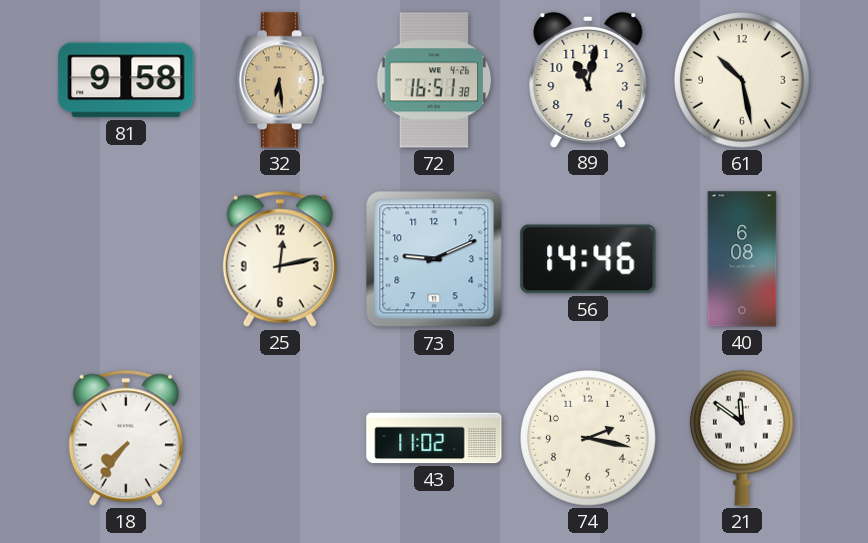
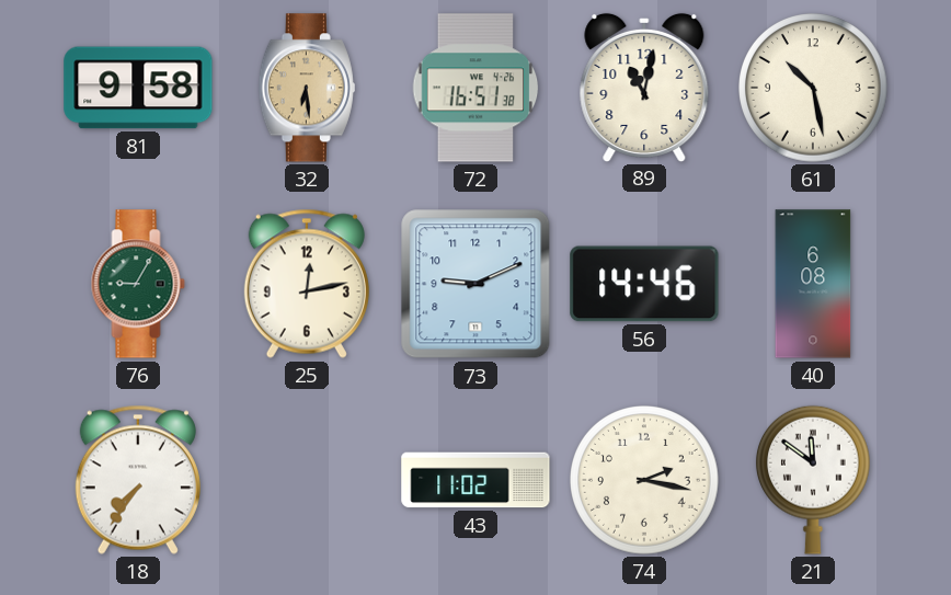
76: none -> 9:05 (138, 284)
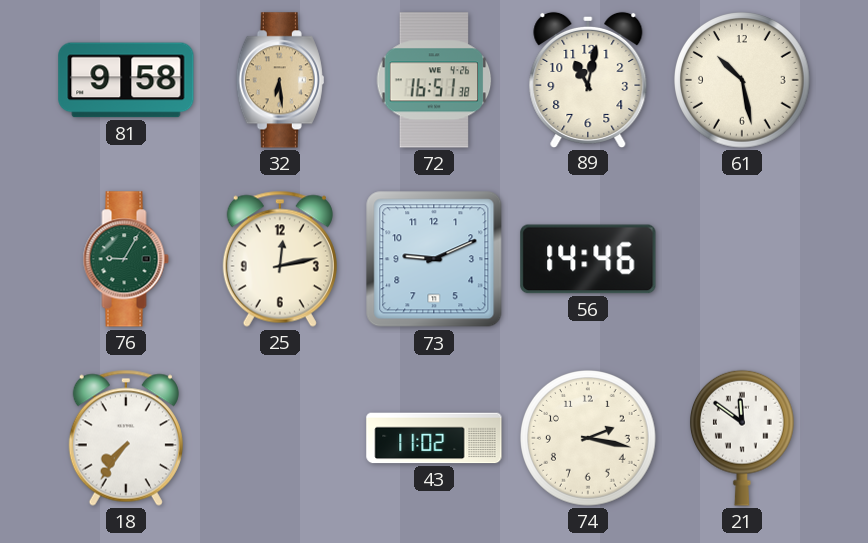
40: 6:08 -> none (813, 284)
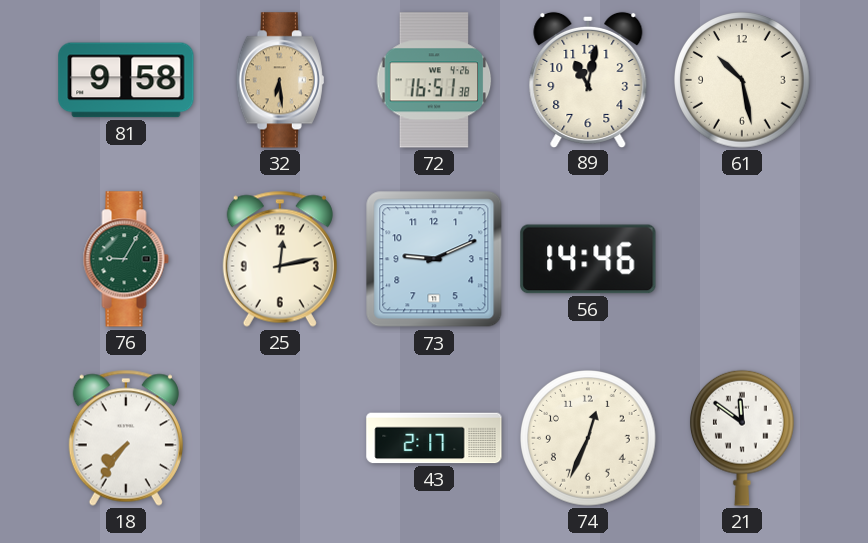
43: 11:02 -> 2:17 (434, 438)
74: 2:17 -> 12:34 (589, 439)
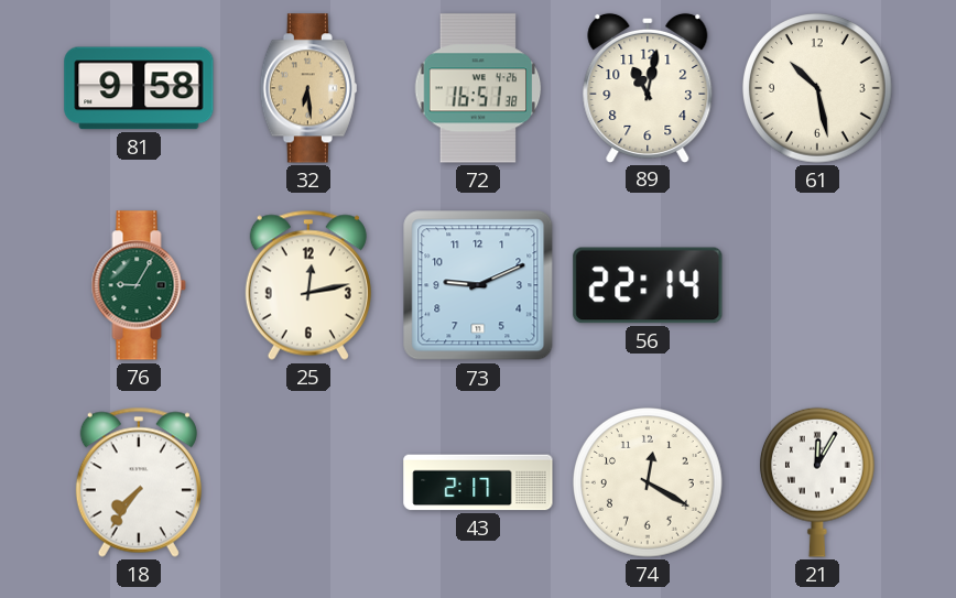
56: 14:46 -> 22:14 (648, 285)
74: 12:34 -> 12:20 (649, 483)
21: 11:51 -> 12:05 (817, 482)
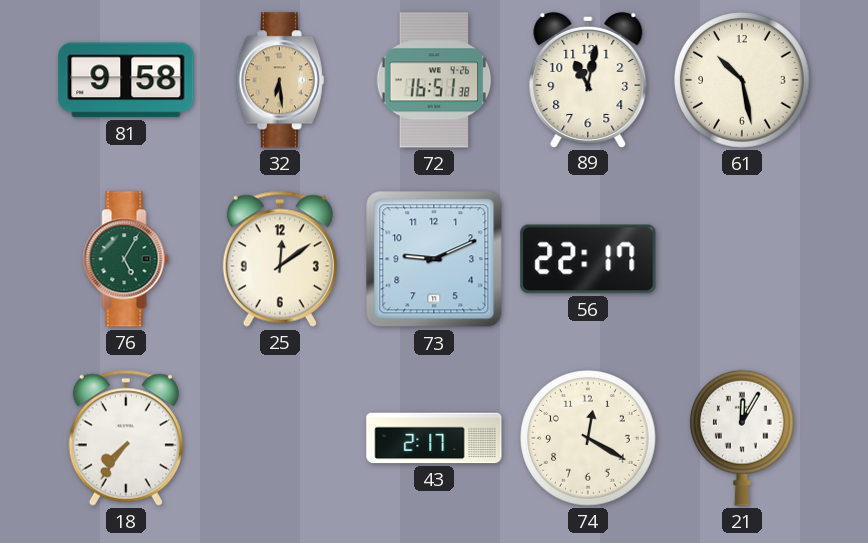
76: 9:05 -> 5:05 (126, 259)
25: 12:13 -> 12:09 (280, 259)
56: 22:14 -> 22:17 (588, 259)
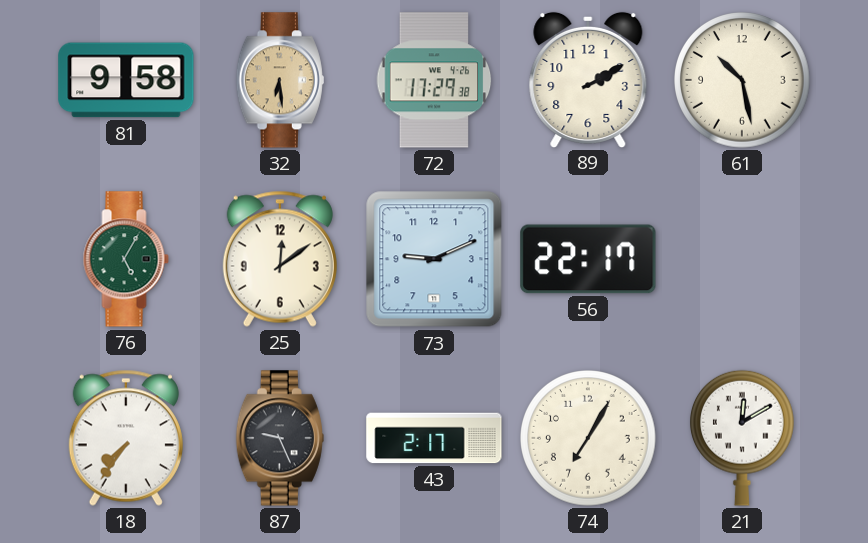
72: 16:51 -> 17:29 (434, 80)
89: 11:02 -> 2:10 (588, 79)
87: none -> 9:26 (280, 438)
74: 12:20 -> 7:05 (589, 439)
21: 12:05 -> 12:10 (742, 438)
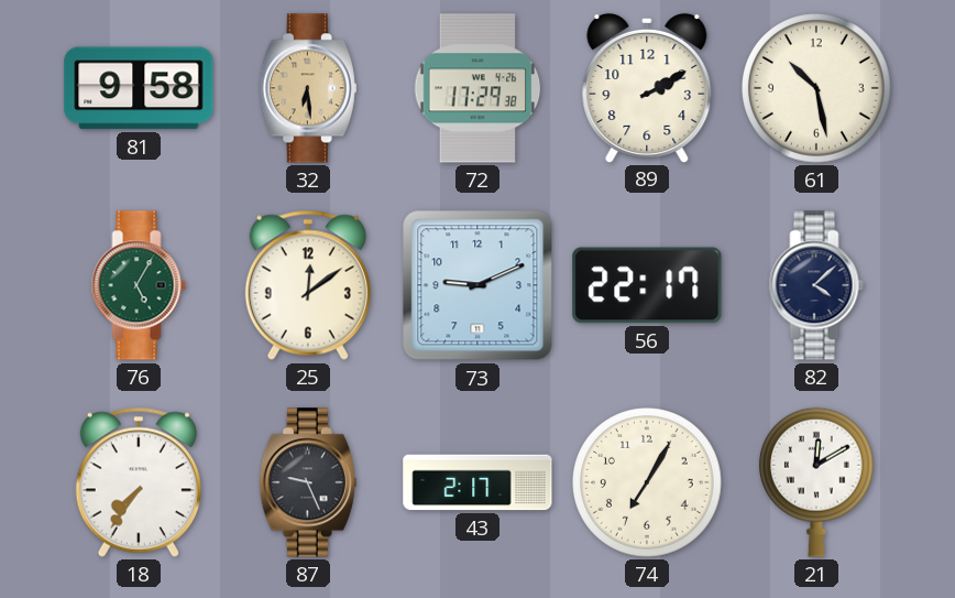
82: none -> 4:08 (816, 285)
